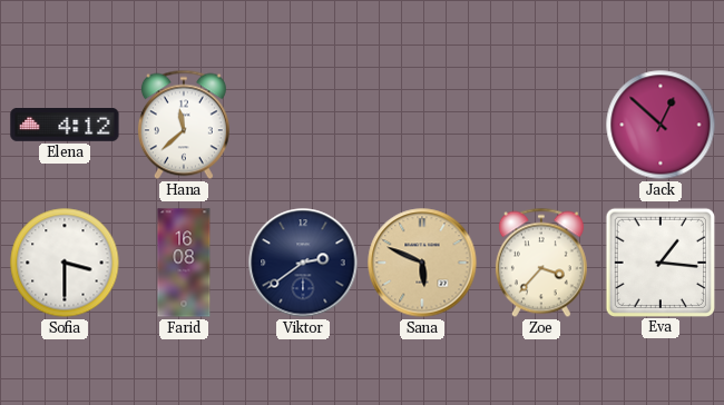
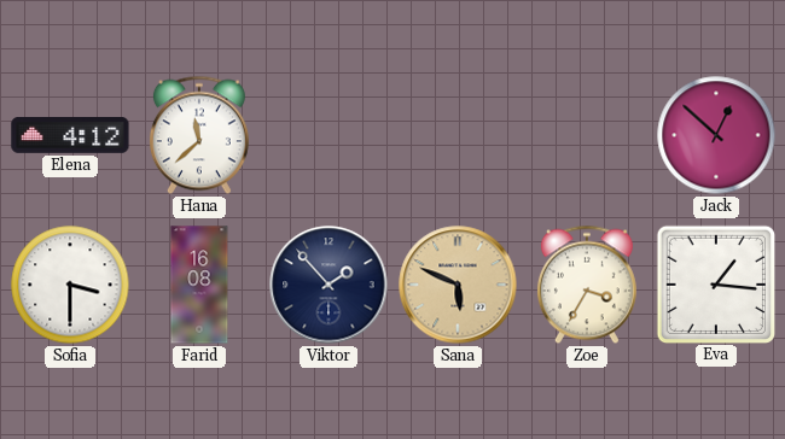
Viktor: 2:39 -> 1:53 (328, 285)
Zoe: 3:37 -> 3:35 (587, 285)
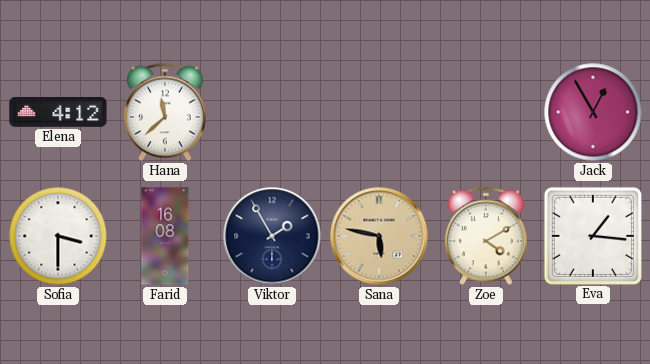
Jack: 12:52 -> 12:55 (593, 112)
Viktor: 1:53 -> 1:55 (272, 236)
Sana: 5:49 -> 5:47 (379, 236)
Zoe: 3:35 -> 4:10 (486, 236)
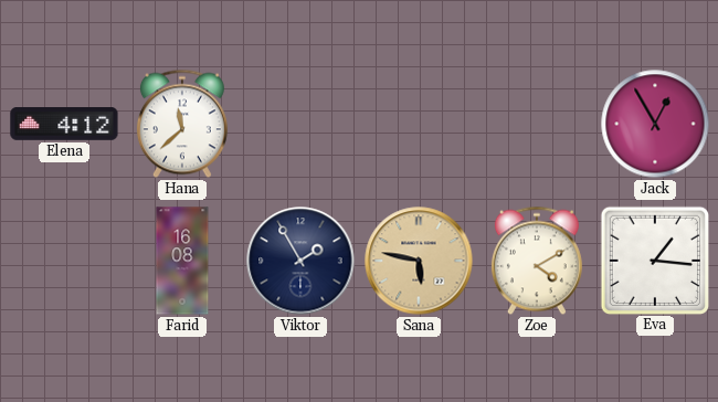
Sofia: 3:30 -> none (58, 236)
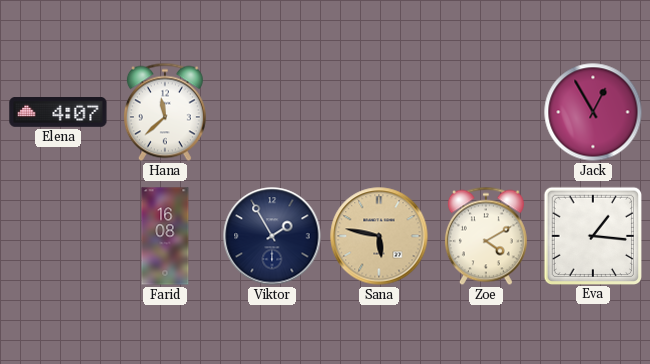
Elena: 4:12 -> 4:07 (58, 113)
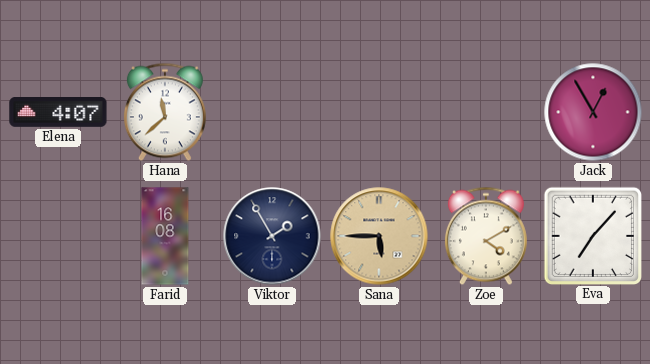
Sana: 5:47 -> 5:45 (379, 236)
Eva: 1:16 -> 7:07 (592, 235)
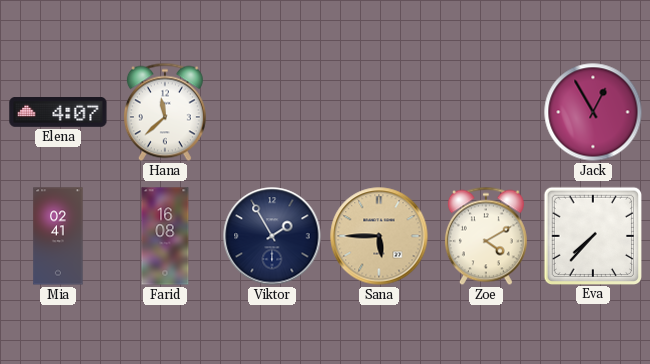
Mia: none -> 02:41 (58, 236)
Eva: 7:07 -> 7:37 (592, 235)
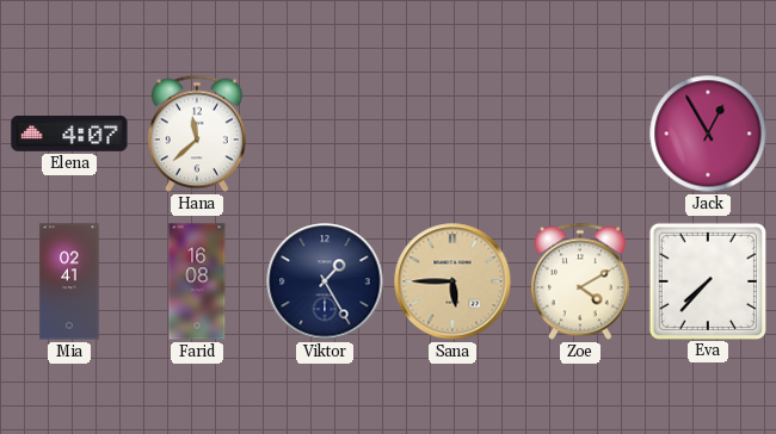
Viktor: 1:55 -> 1:25 (325, 281)
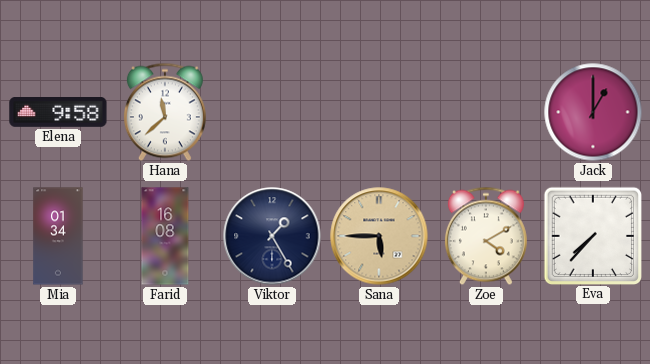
Elena: 4:07 -> 9:58 (58, 113)
Jack: 12:55 -> 1:00 (593, 112)
Mia: 02:41 -> 01:34 (58, 236)
